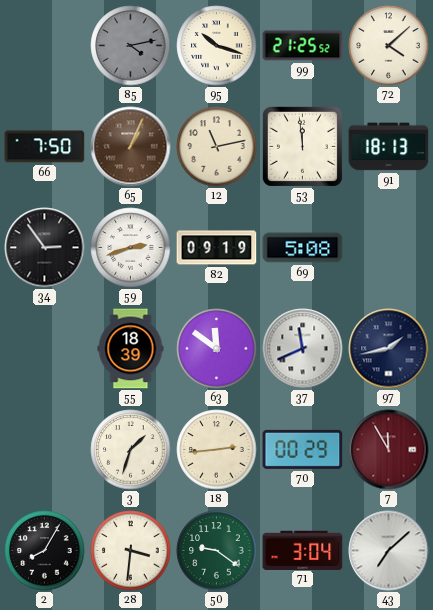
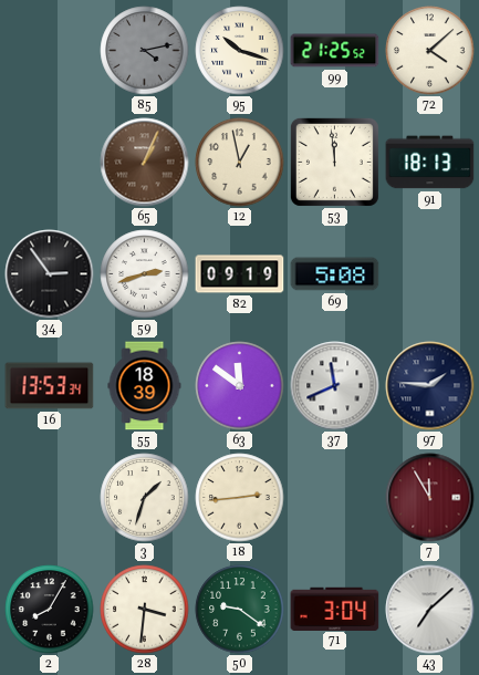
66: 7:50 -> none (45, 147)
12: 11:13 -> 12:58 (240, 163)
16: none -> 13:53 (50, 386)
97: 1:43 -> 1:46 (430, 386)
70: 00:29 -> none (303, 449)
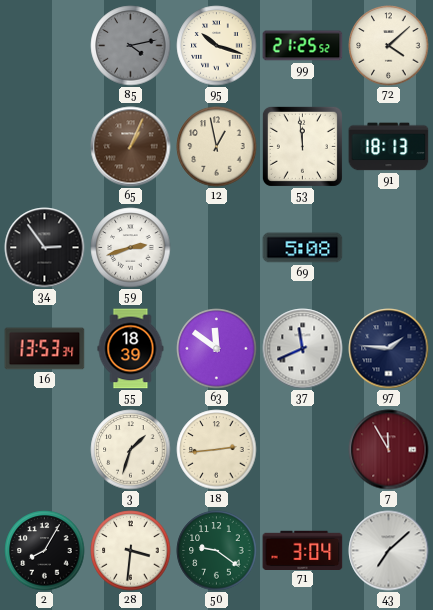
82: 09:19 -> none (240, 274)
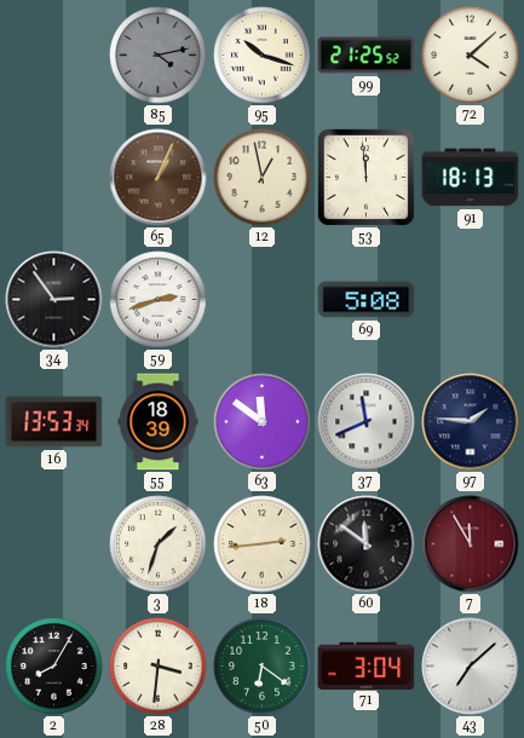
60: none -> 11:51 (367, 544)
50: 9:21 -> 6:21 (263, 667)
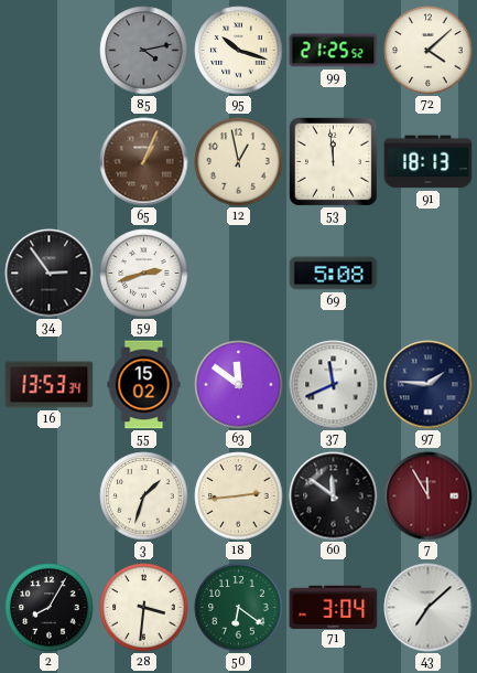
55: 18:39 -> 15:02 (144, 385)
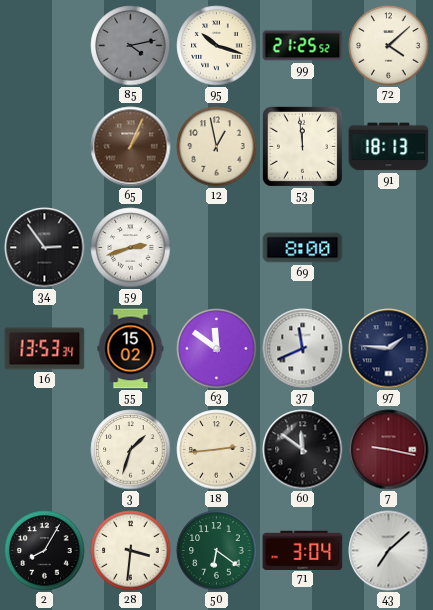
69: 5:08 -> 8:00 (303, 248)
7: 11:55 -> 9:17 (389, 450)
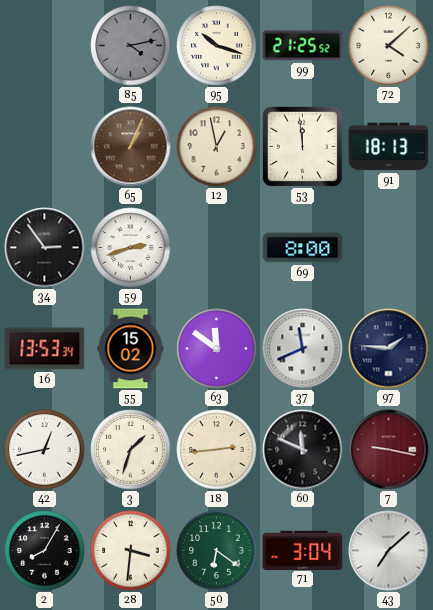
42: none -> 12:43 (45, 450)
60: 11:51 -> 11:49 (303, 450)
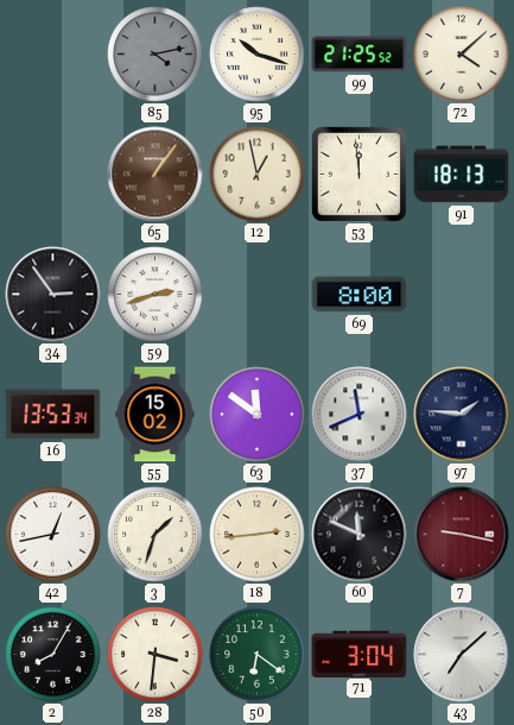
65: 1:04 -> 1:06 (156, 175)
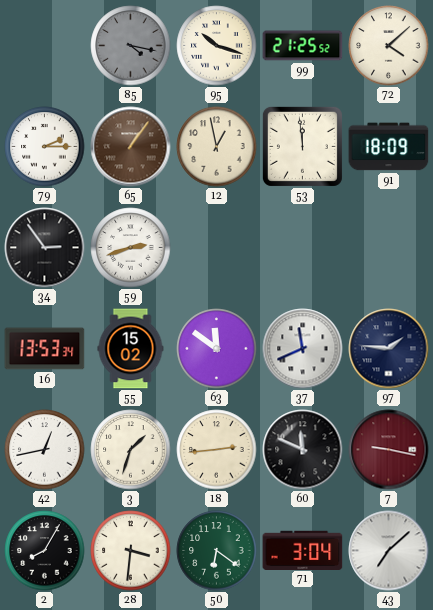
85: 4:13 -> 4:17 (131, 46)
79: none -> 2:15 (45, 147)
91: 18:13 -> 18:09 (389, 147)
69: 8:00 -> none (360, 295)
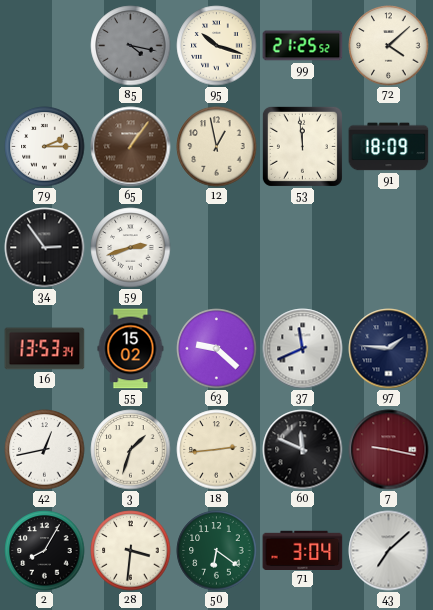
63: 11:51 -> 9:22 (217, 349)
